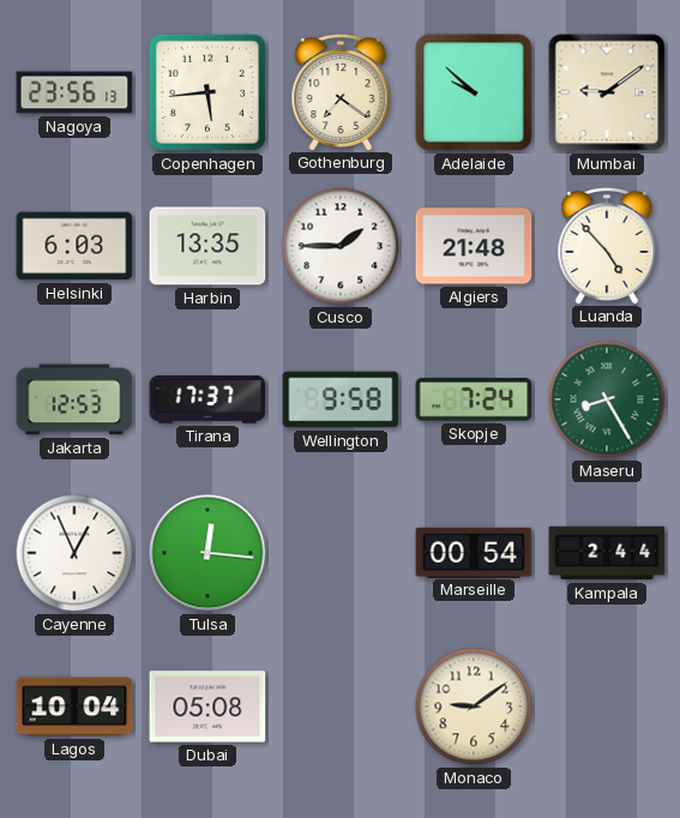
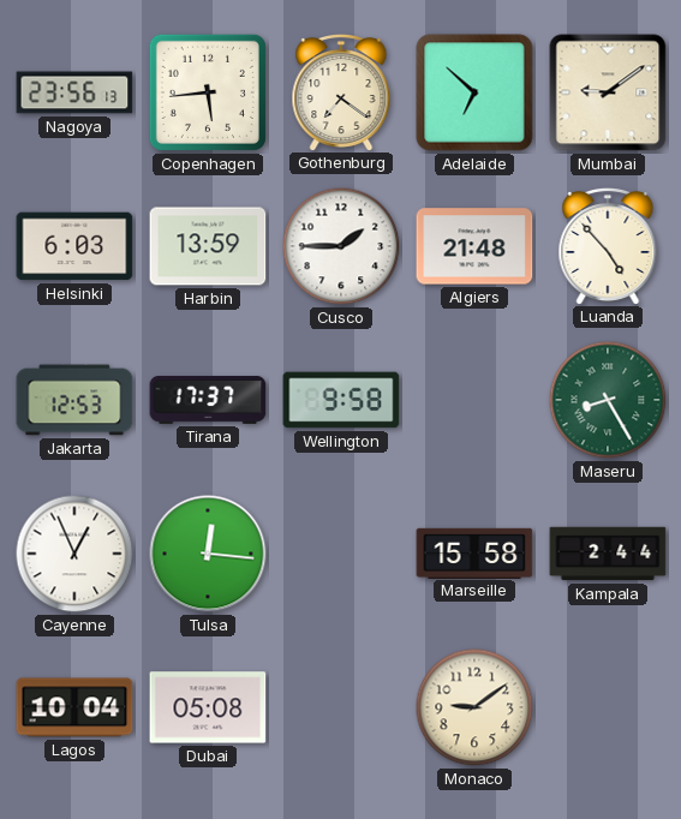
Adelaide: 9:52 -> 6:52 (474, 92)
Harbin: 13:35 -> 13:59 (208, 246)
Skopje: 7:24 -> none (474, 399)
Marseille: 00:54 -> 15:58 (474, 552)
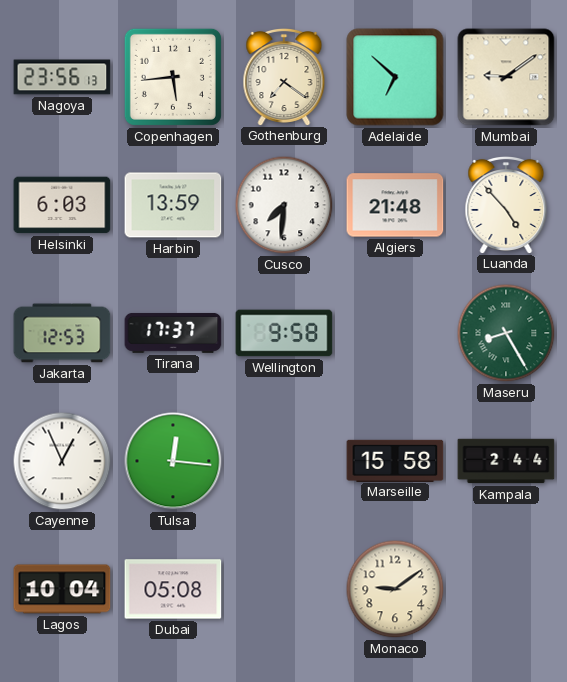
Cusco: 1:45 -> 7:31 (284, 205)
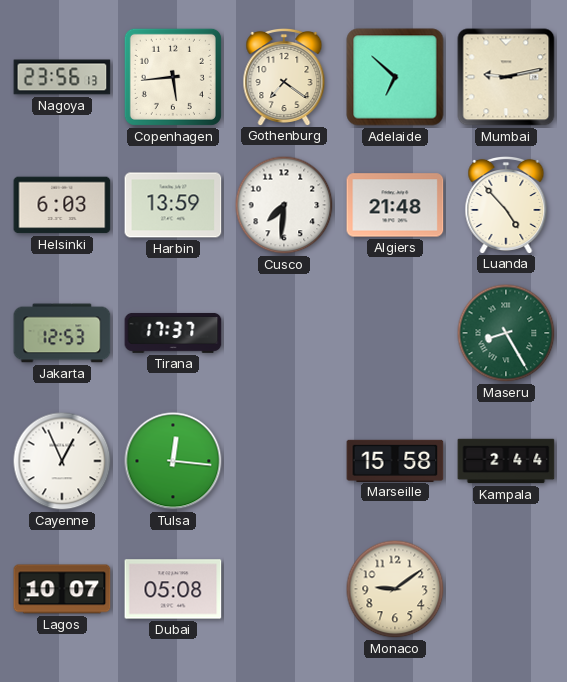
Mumbai: 9:09 -> 9:13 (506, 77)
Wellington: 9:58 -> none (284, 333)
Lagos: 10:04 -> 10:07 (62, 589)
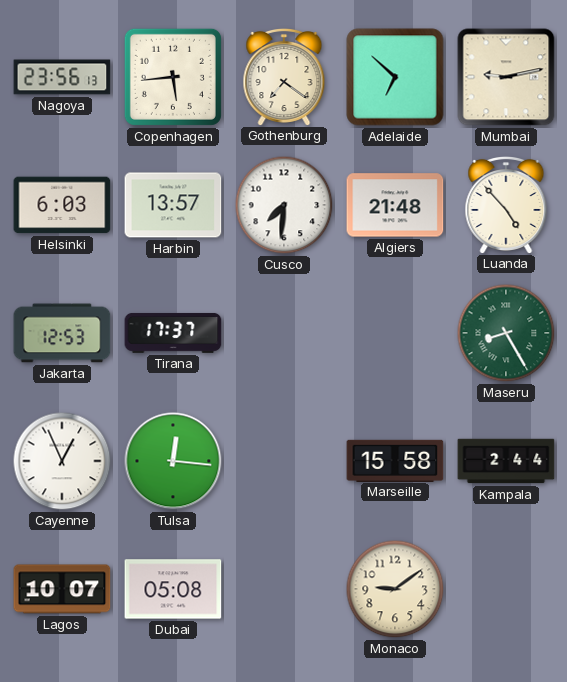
Harbin: 13:59 -> 13:57 (173, 205)
